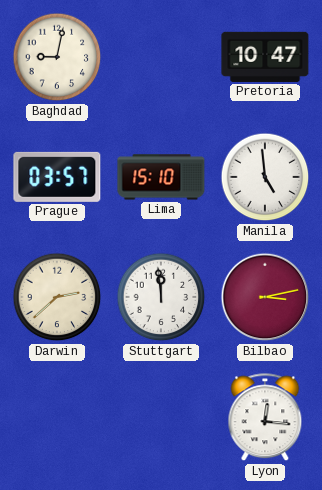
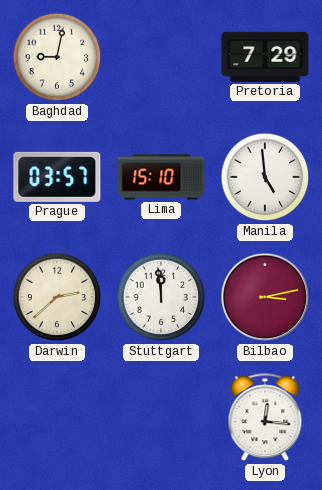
Pretoria: 10:47 -> 7:29 (265, 57)
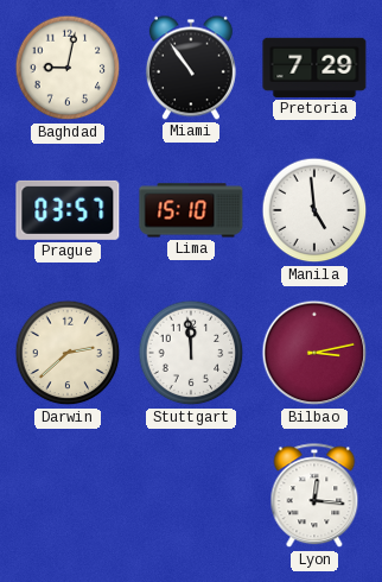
Miami: none -> 10:54 (191, 68)
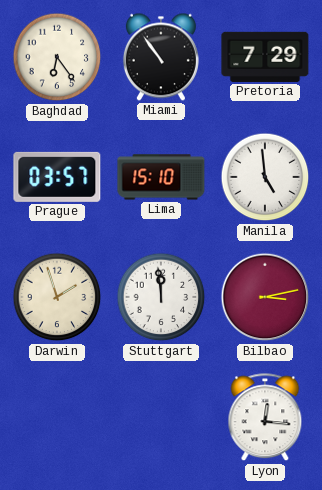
Baghdad: 9:02 -> 6:24 (57, 57)
Darwin: 2:38 -> 1:57 (57, 297)
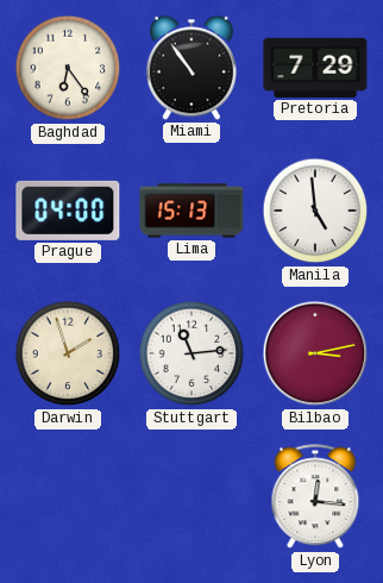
Prague: 03:57 -> 04:00 (68, 211)
Lima: 15:10 -> 15:13 (191, 211)
Stuttgart: 11:59 -> 11:14 (191, 353)
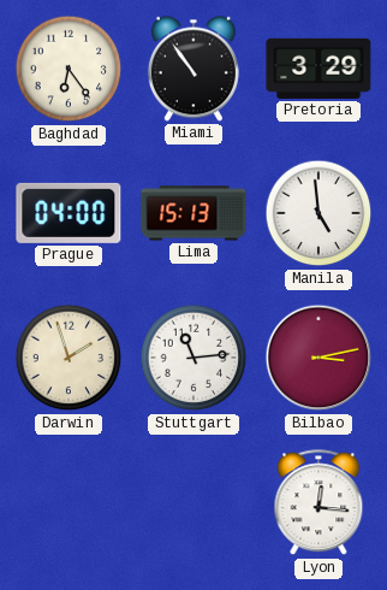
Pretoria: 7:29 -> 3:29 (318, 69)
